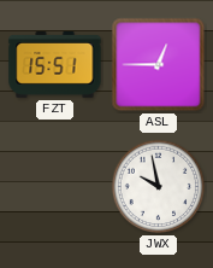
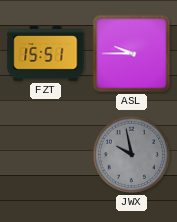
ASL: 12:45 -> 9:45 (132, 54)
JWX dial: white -> grey (132, 155)
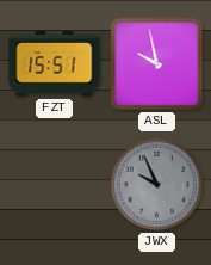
ASL: 9:45 -> 9:58 (157, 64)
JWX: 9:58 -> 9:56 (157, 185)
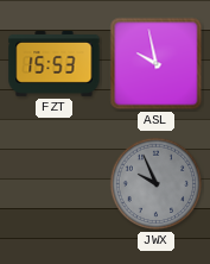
FZT: 15:51 -> 15:53 (55, 64)
